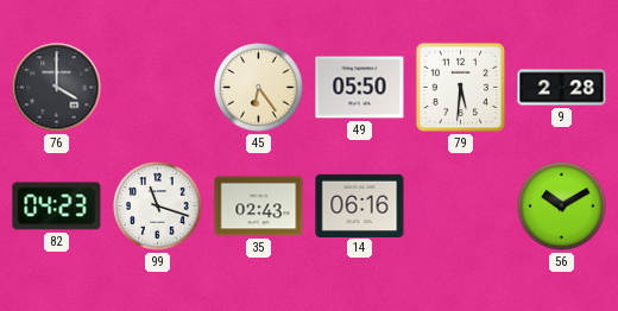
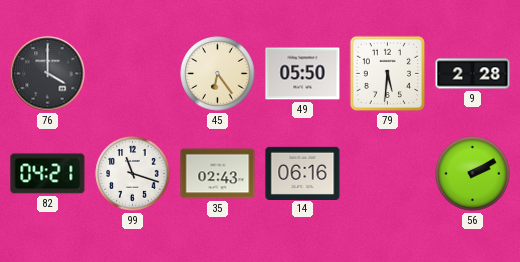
82: 04:23 -> 04:21 (48, 174)
56: 10:10 -> 2:10 (473, 174)
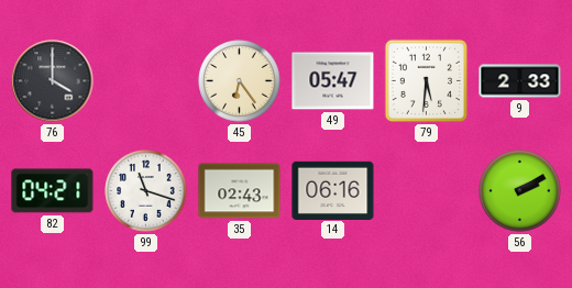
49: 05:50 -> 05:47 (333, 81)
9: 2:28 -> 2:33 (520, 81)
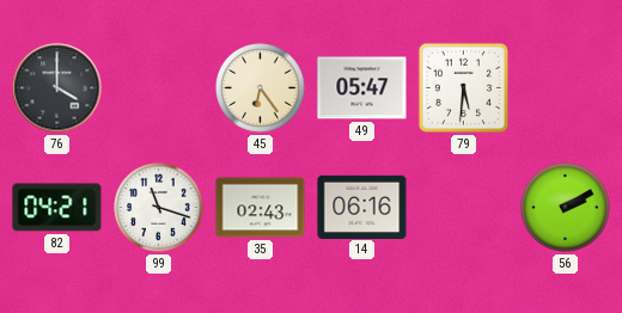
9: 2:33 -> none (520, 81)
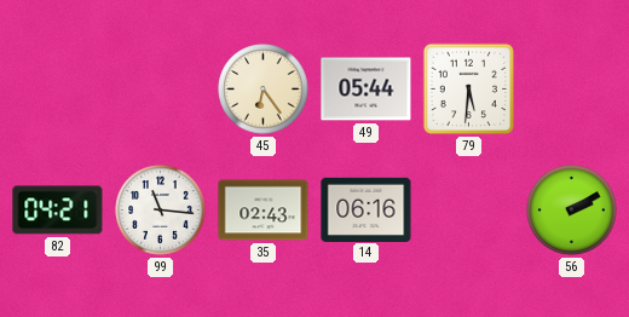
76: 4:00 -> none (57, 88)
49: 05:47 -> 05:44 (367, 90)
99: 11:18 -> 11:16 (161, 211)
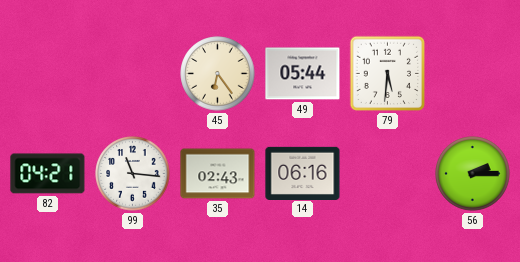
56: 2:10 -> 2:15 (473, 174)
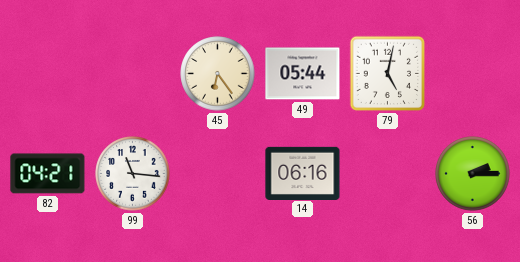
79: 5:31 -> 5:02 (388, 74)
35: 02:43 -> none (218, 174)
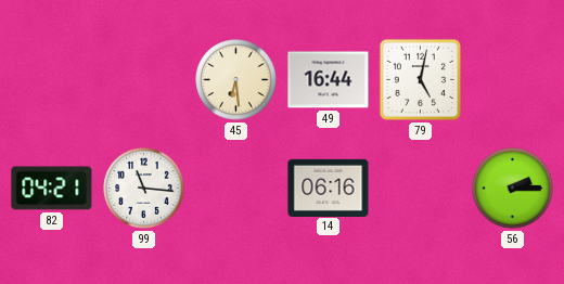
45: 6:24 -> 6:29 (236, 80)
49: 05:44 -> 16:44 (329, 80)
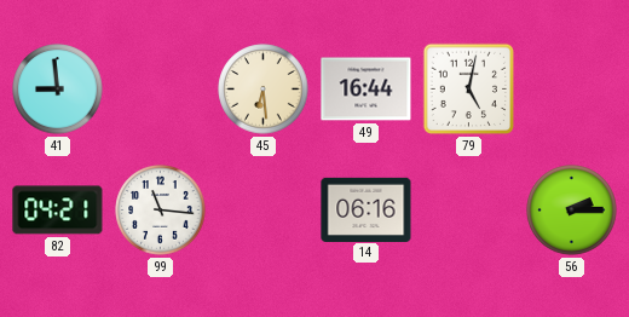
41: none -> 8:59 (58, 90)
